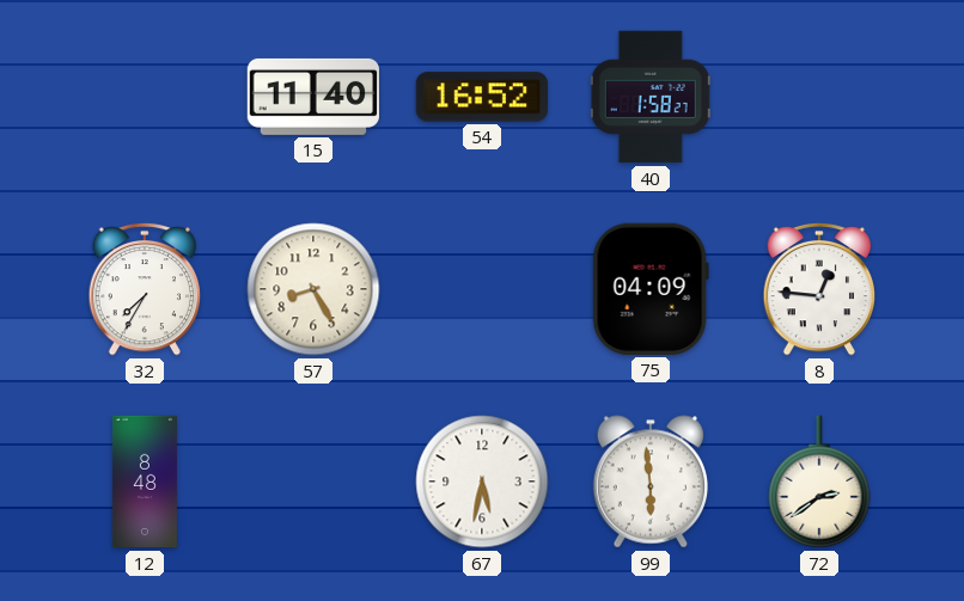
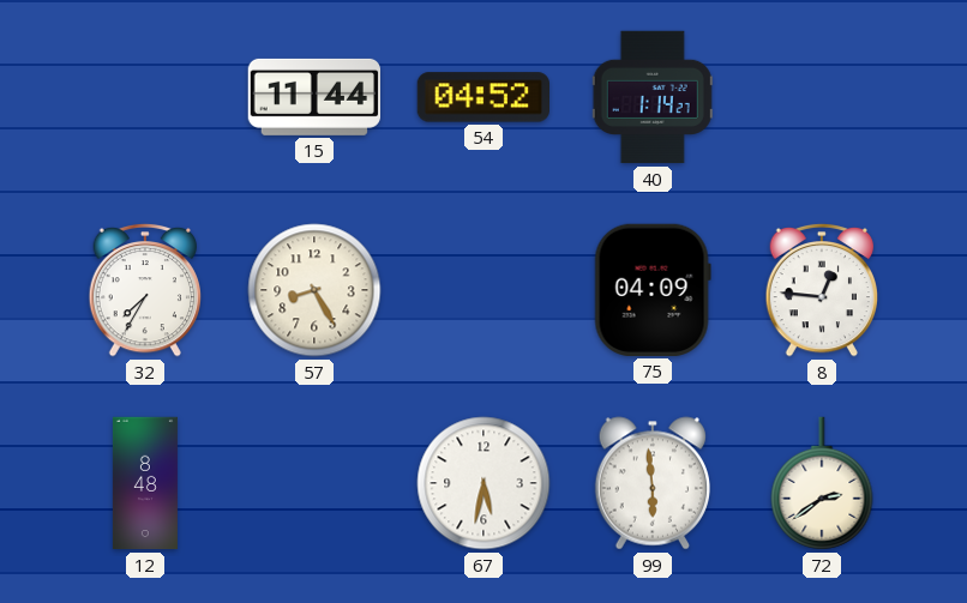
15: 11:40 -> 11:44 (313, 97)
54: 16:52 -> 04:52 (482, 97)
40: 1:58 -> 1:14 (653, 97)
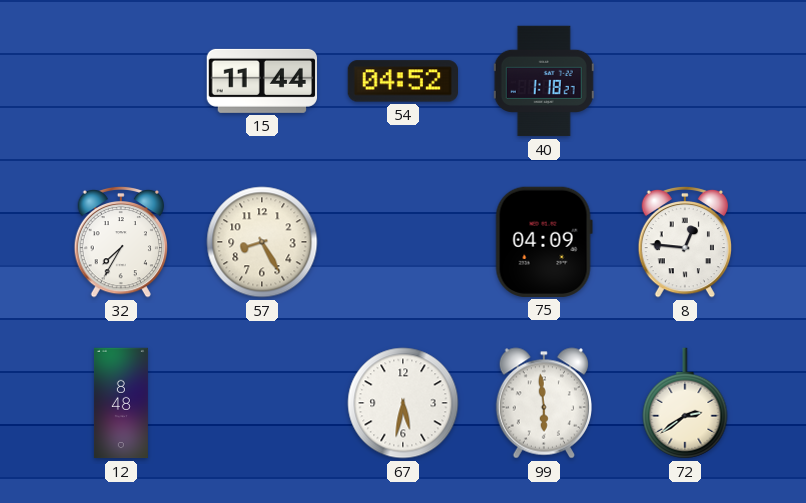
40: 1:14 -> 1:18 (544, 81)
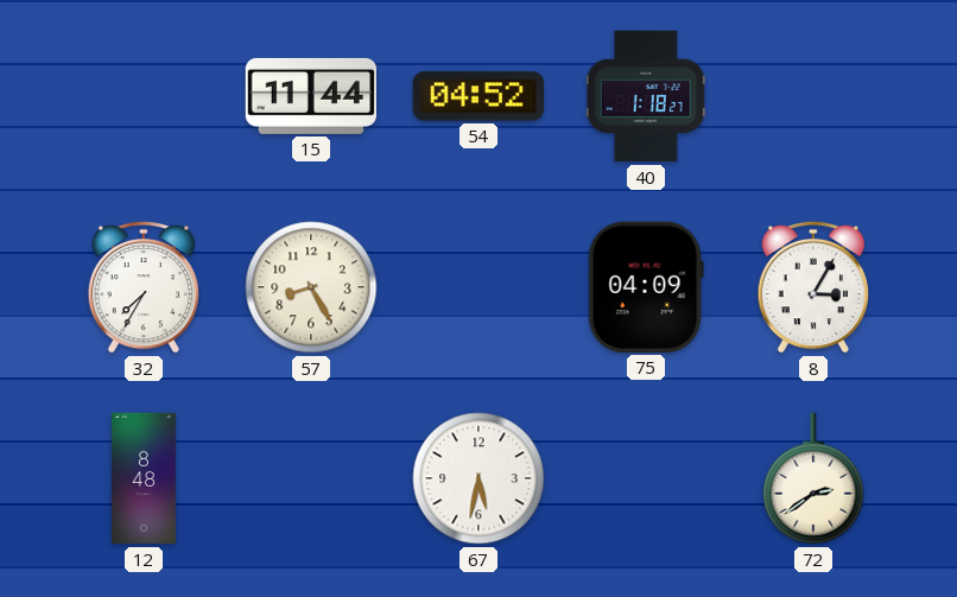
8: 12:46 -> 3:05 (813, 287)
99: 5:59 -> none (543, 403)
